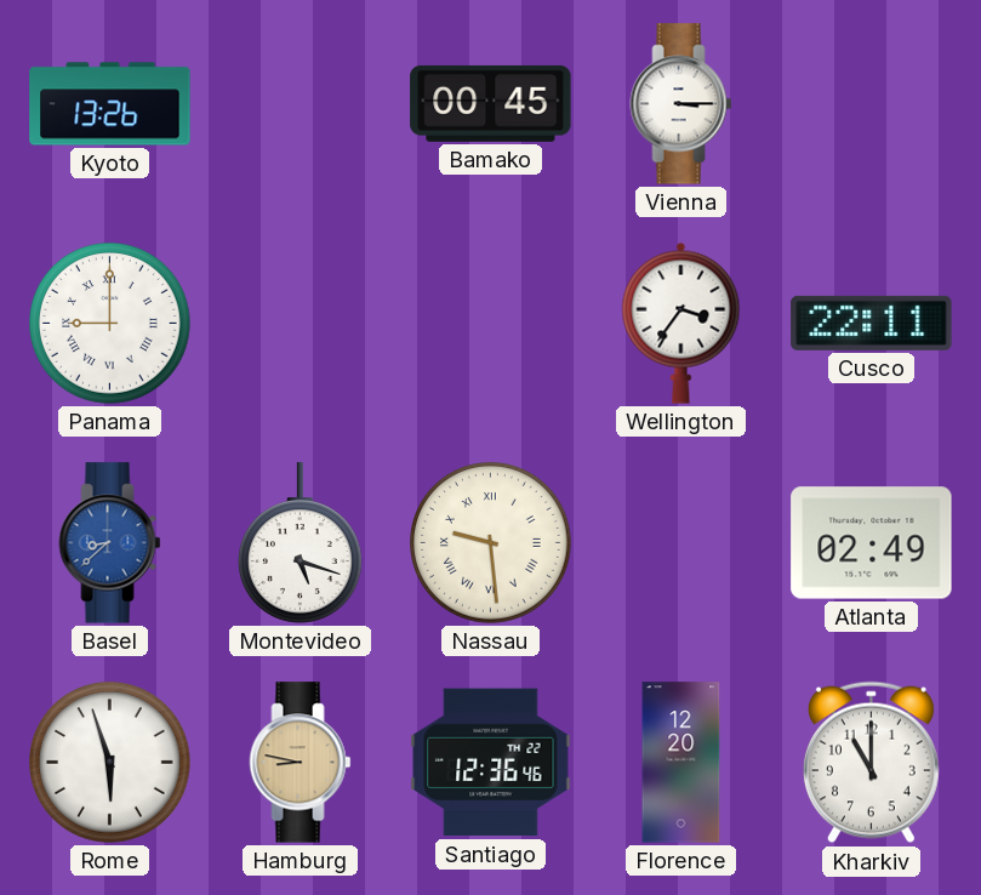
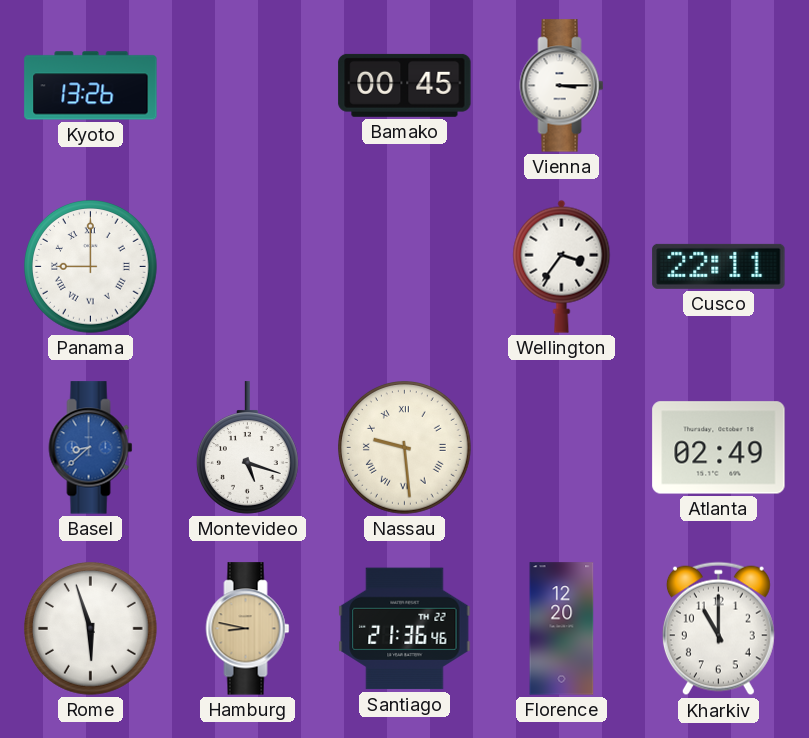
Santiago: 12:36 -> 21:36 (405, 629)
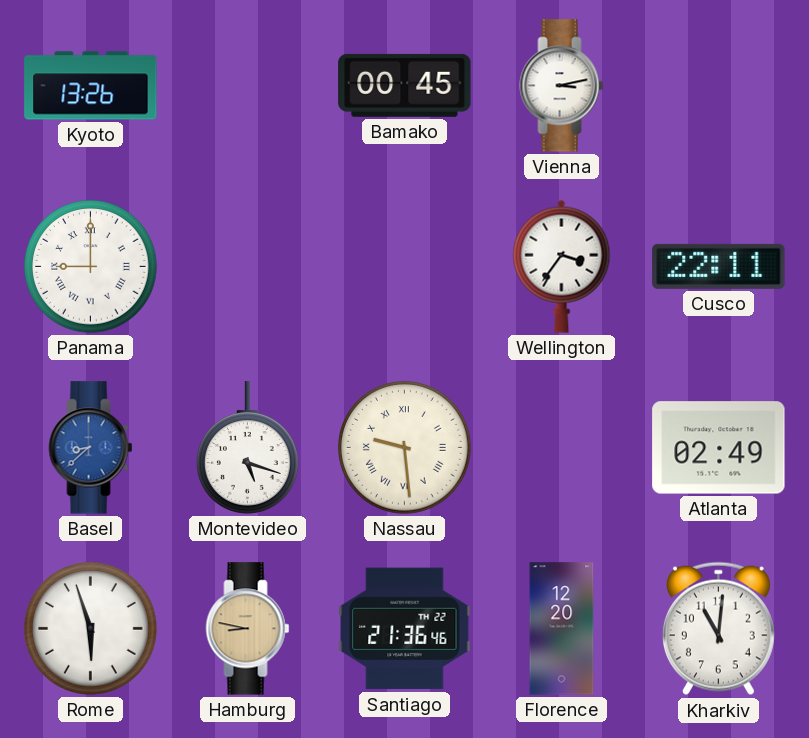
Vienna: 3:15 -> 3:13 (562, 86)
Kharkiv: 11:00 -> 11:01 (718, 629)
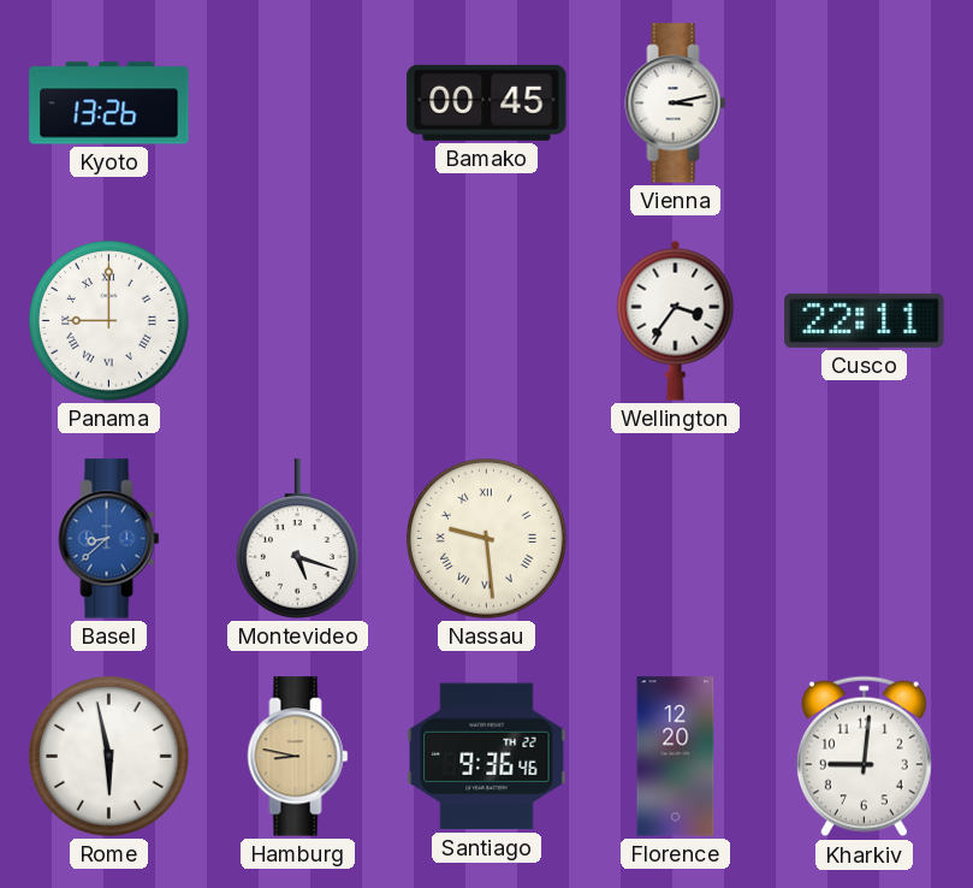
Atlanta: 02:49 -> none (719, 448)
Rome: 5:57 -> 5:58 (109, 757)
Santiago: 21:36 -> 9:36 (487, 757)
Kharkiv: 11:01 -> 9:01 (864, 757)
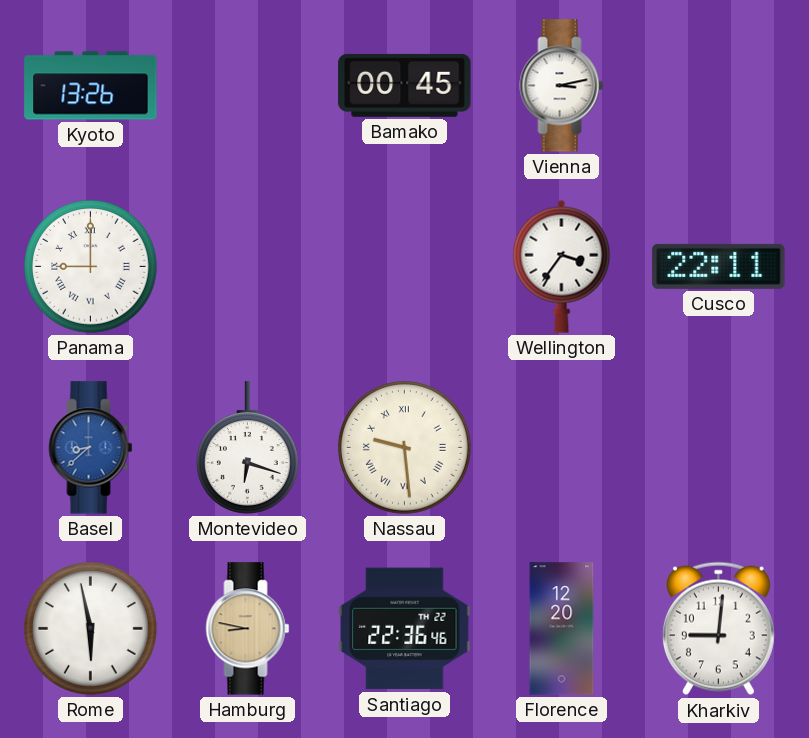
Montevideo: 5:18 -> 6:18 (247, 448)
Santiago: 9:36 -> 22:36 (405, 629)
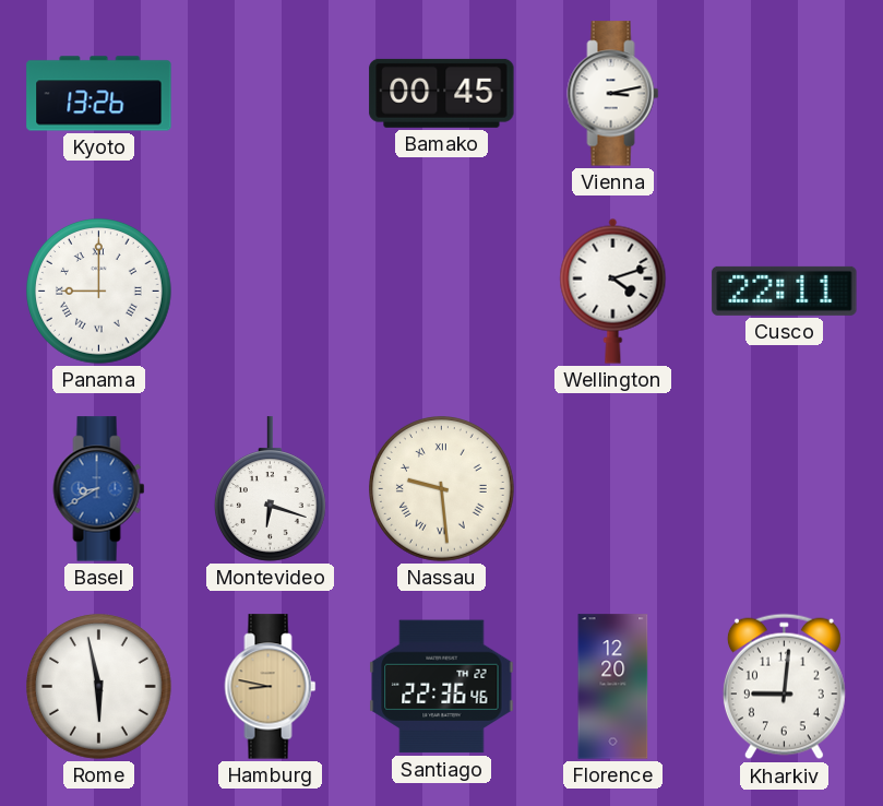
Wellington: 3:36 -> 4:12 (613, 291)
Basel: 8:38 -> 8:40 (99, 489)
